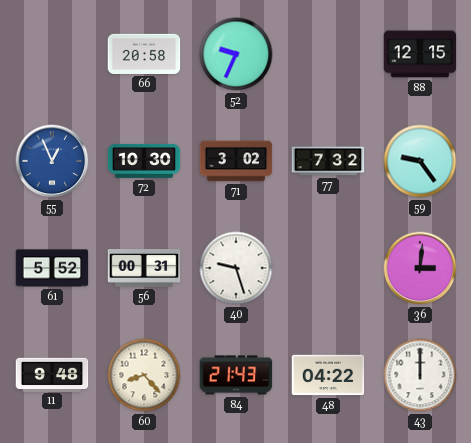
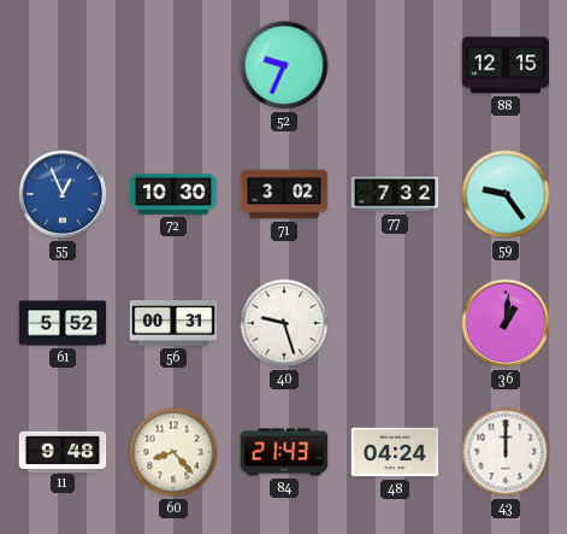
66: 20:58 -> none (144, 54)
36: 3:01 -> 1:01 (506, 323)
48: 04:22 -> 04:24 (395, 452)
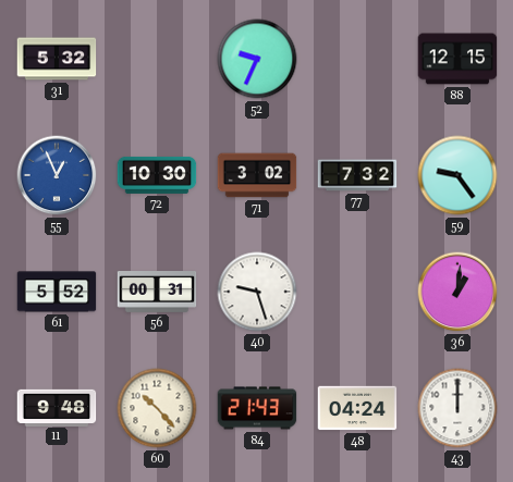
31: none -> 5:32 (57, 59)
60: 8:23 -> 10:23 (157, 408)
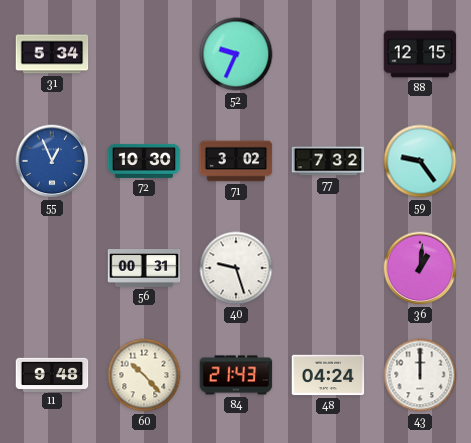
31: 5:32 -> 5:34 (52, 54)
61: 5:52 -> none (57, 292)
